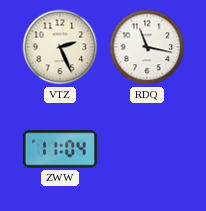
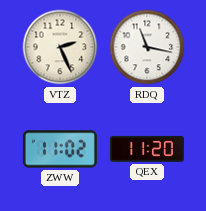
ZWW: 11:04 -> 11:02 (60, 149)
QEX: none -> 11:20 (147, 149)
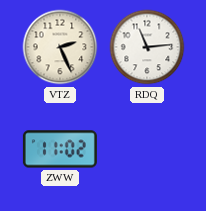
RDQ: 11:17 -> 11:14 (147, 47)
QEX: 11:20 -> none (147, 149)
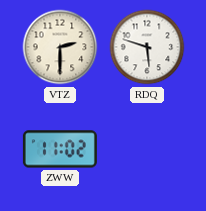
VTZ: 2:26 -> 2:30 (60, 47)
RDQ: 11:14 -> 5:48 (147, 47)
